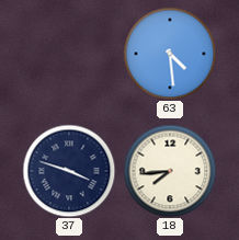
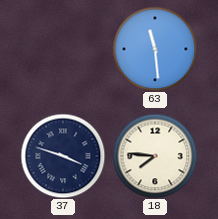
63: 4:29 -> 11:29 (155, 49)
18: 7:44 -> 7:46 (155, 156)
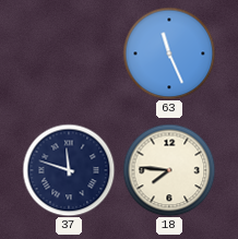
63: 11:29 -> 11:26 (169, 53)
37: 3:48 -> 11:48 (69, 170)
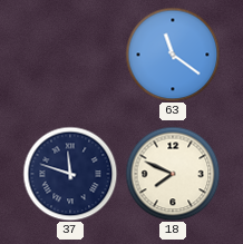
63: 11:26 -> 11:21 (173, 55)
18: 7:46 -> 7:49 (173, 174)
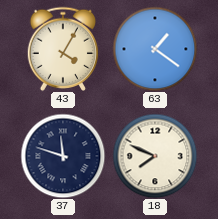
43: none -> 4:05 (63, 49)
63: 11:21 -> 1:21 (155, 49)
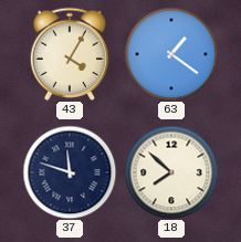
18: 7:49 -> 7:52 (171, 172)
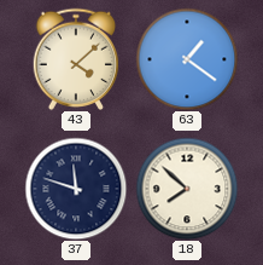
43: 4:05 -> 4:08 (76, 59)
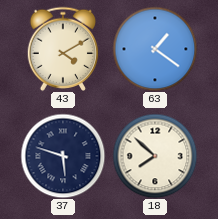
43: 4:08 -> 4:10 (63, 49)
37: 11:48 -> 5:48 (63, 156)
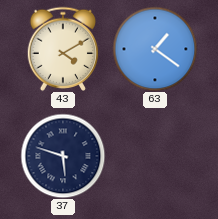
18: 7:52 -> none (155, 156)
